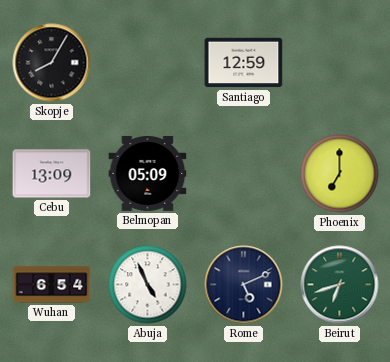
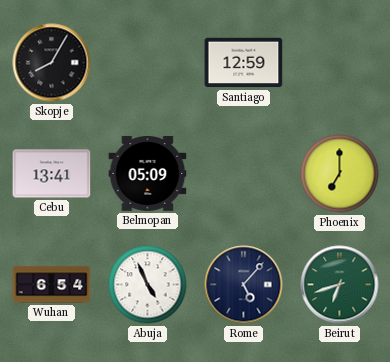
Cebu: 13:09 -> 13:41 (52, 174)
Rome: 5:11 -> 5:07 (244, 285)
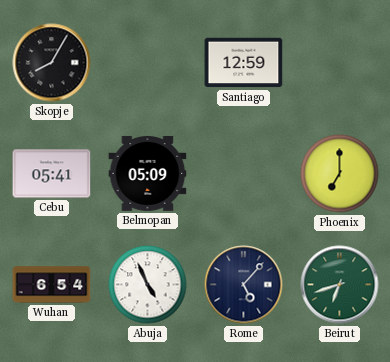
Cebu: 13:41 -> 05:41 (52, 174)
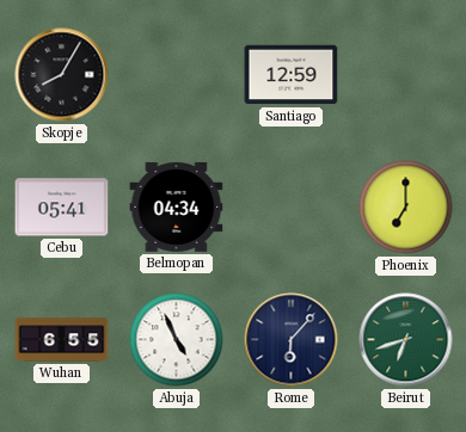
Belmopan: 05:09 -> 04:34 (177, 206)
Wuhan: 6:54 -> 6:55 (62, 340)
Rome: 5:07 -> 6:07 (292, 340)
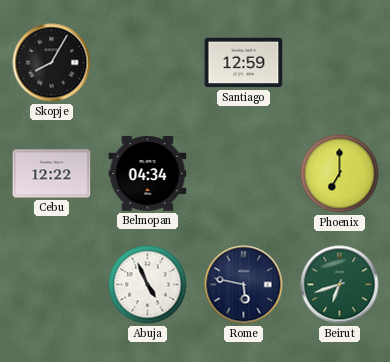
Cebu: 05:41 -> 12:22 (52, 174)
Wuhan: 6:55 -> none (62, 340)
Rome: 6:07 -> 5:47 (244, 285)
